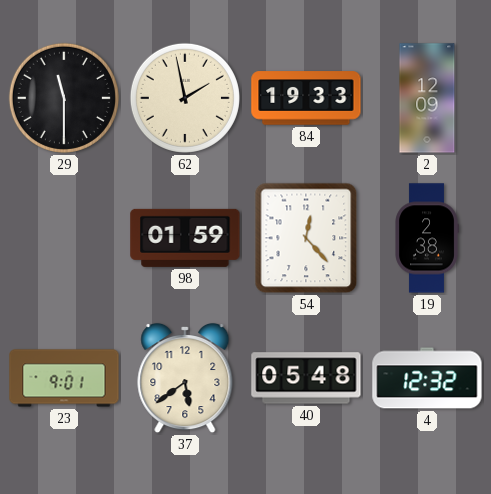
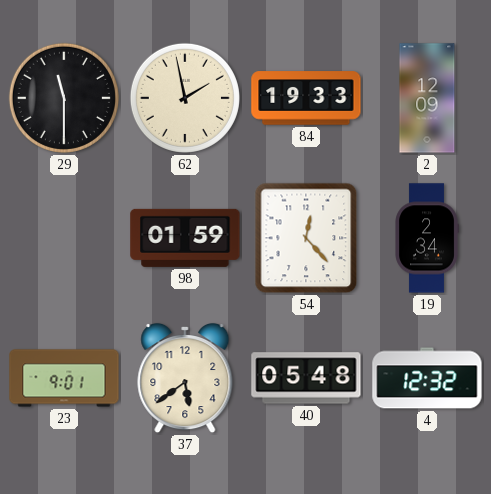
19: 2:38 -> 2:34 (427, 238)
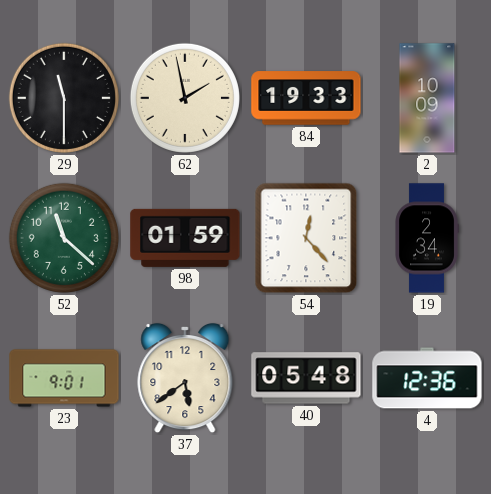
2: 12:09 -> 10:09 (427, 98)
52: none -> 11:22 (64, 238)
4: 12:32 -> 12:36 (427, 378)
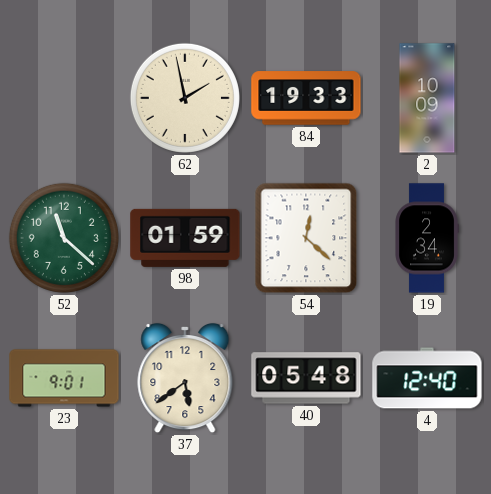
29: 11:30 -> none (64, 98)
54: 12:23 -> 12:22 (306, 238)
4: 12:36 -> 12:40 (427, 378)
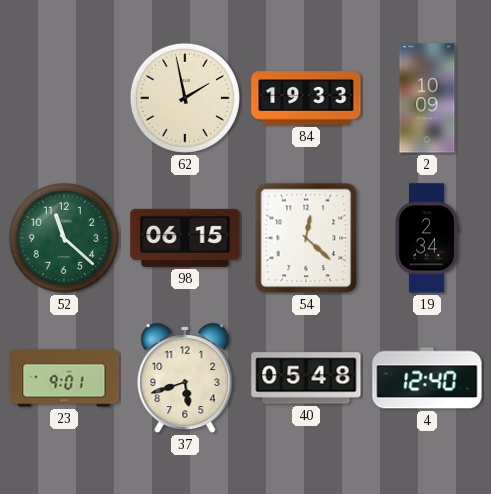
98: 01:59 -> 06:15 (185, 238)
37: 5:39 -> 5:42 (185, 378)
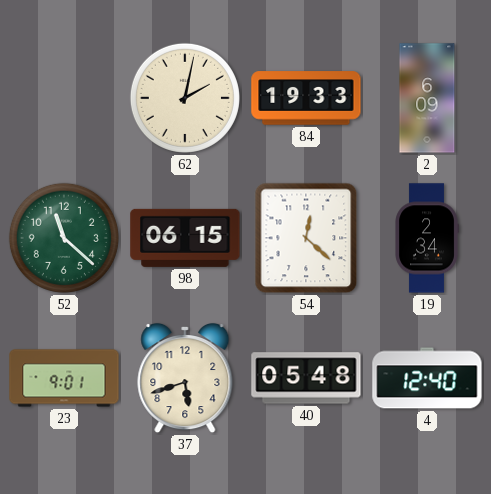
62: 1:58 -> 2:02 (185, 98)
2: 10:09 -> 6:09 (427, 98)
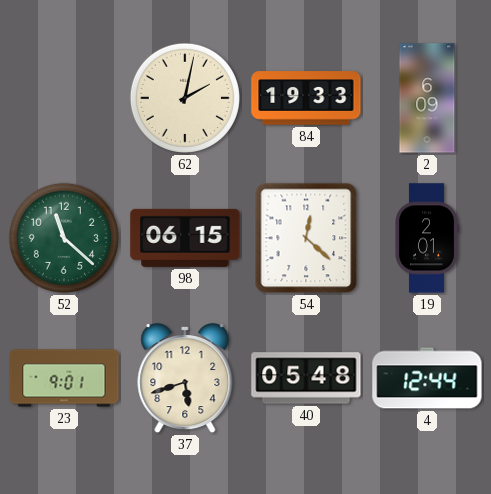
19: 2:34 -> 2:01 (427, 238)
4: 12:40 -> 12:44 (427, 378)
